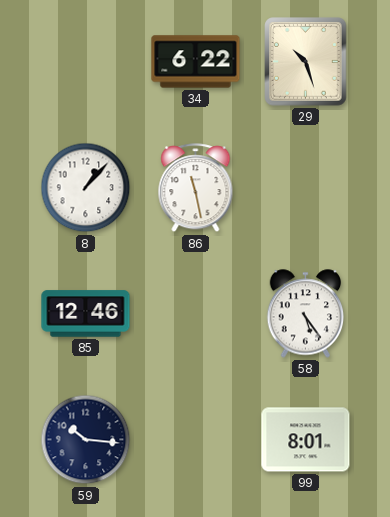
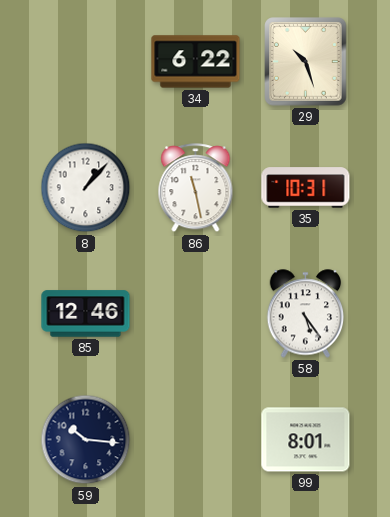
35: none -> 10:31 (306, 188)
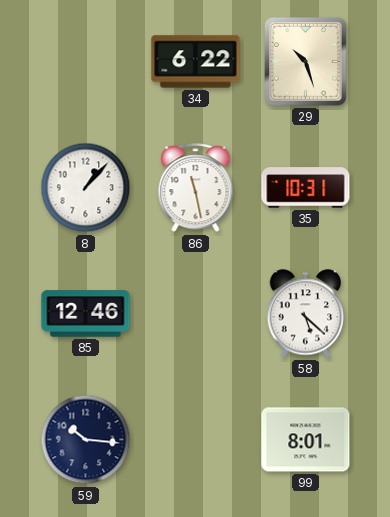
58: 5:24 -> 5:22 (306, 314)
